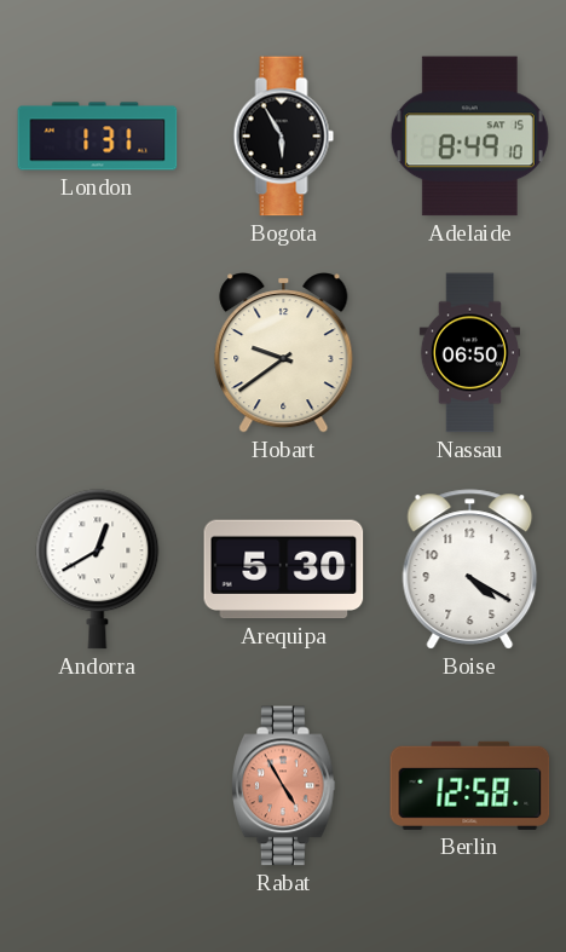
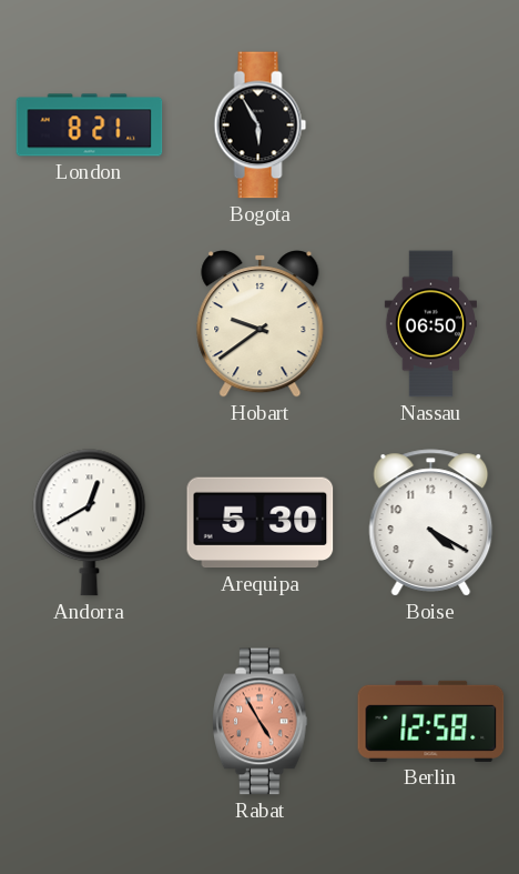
London: 1:31 -> 8:21 (90, 125)
Adelaide: 8:49 -> none (469, 137)
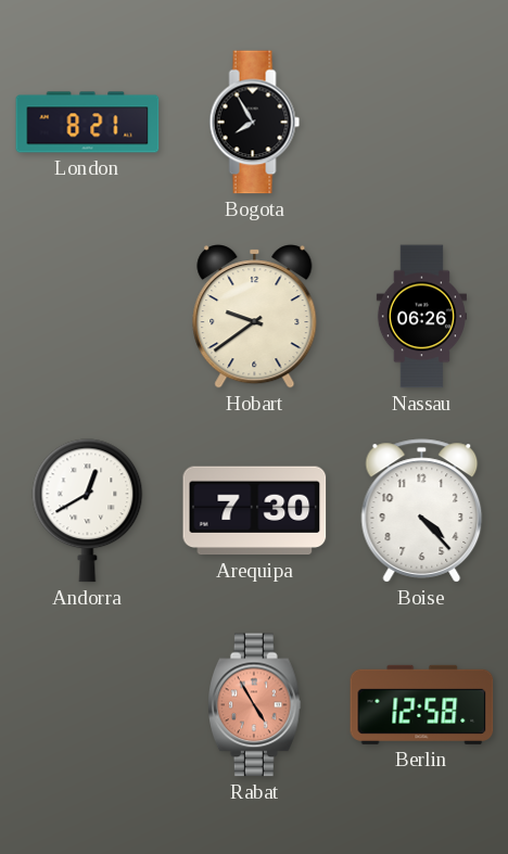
Bogota: 5:55 -> 7:55 (255, 123)
Nassau: 06:50 -> 06:26 (421, 317)
Arequipa: 5:30 -> 7:30 (255, 511)
Boise: 4:20 -> 4:23 (422, 511)
